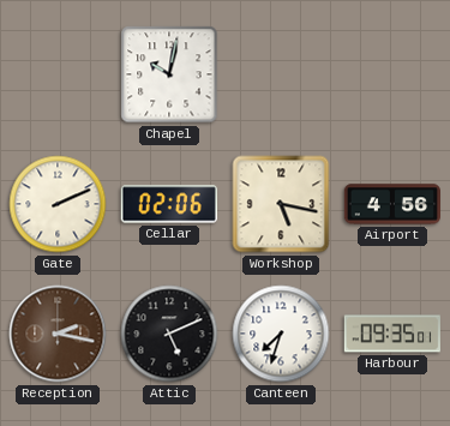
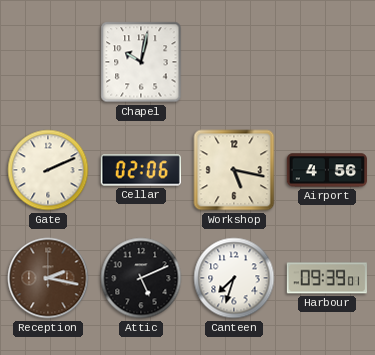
Harbour: 09:35 -> 09:39 (327, 278)
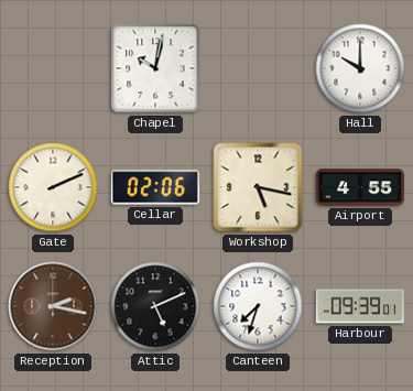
Hall: none -> 10:00 (360, 68)
Airport: 4:56 -> 4:55 (359, 187)
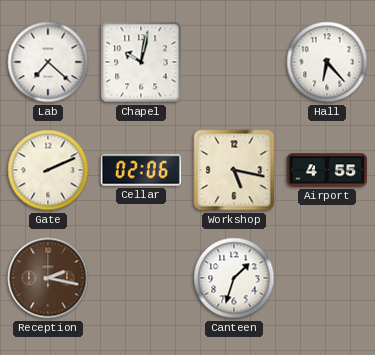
Lab: none -> 7:22 (48, 62)
Hall: 10:00 -> 6:23 (327, 62)
Attic: 5:11 -> none (155, 306)
Canteen: 7:33 -> 1:33 (234, 278)
Harbour: 09:39 -> none (360, 306)
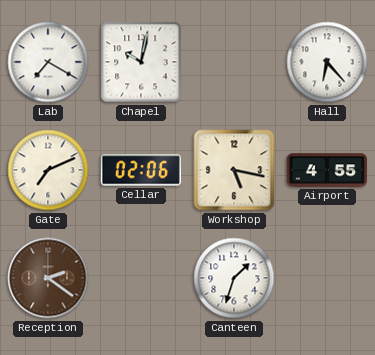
Lab: 7:22 -> 7:20 (48, 62)
Gate: 2:11 -> 7:11 (48, 170)
Reception: 2:17 -> 2:21 (48, 278)
